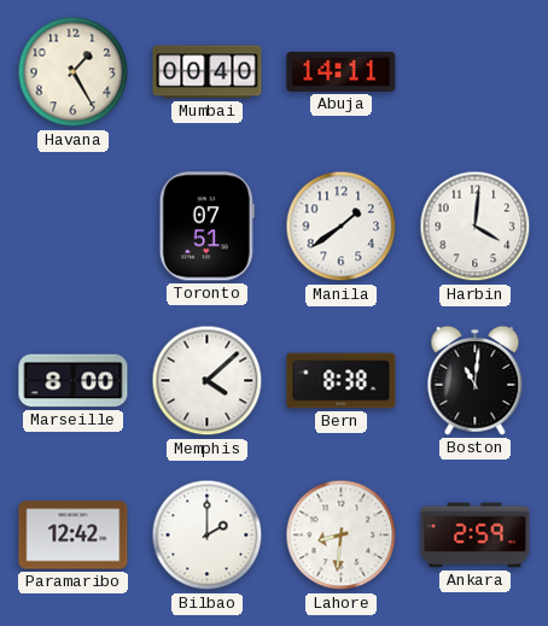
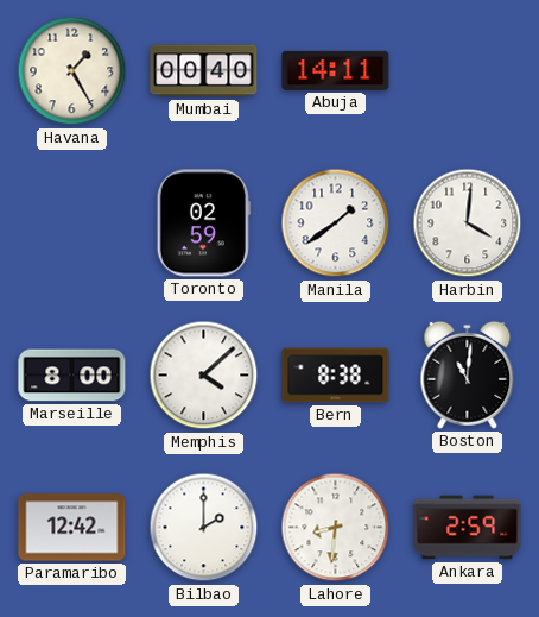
Toronto: 07:51 -> 02:59 (203, 223)
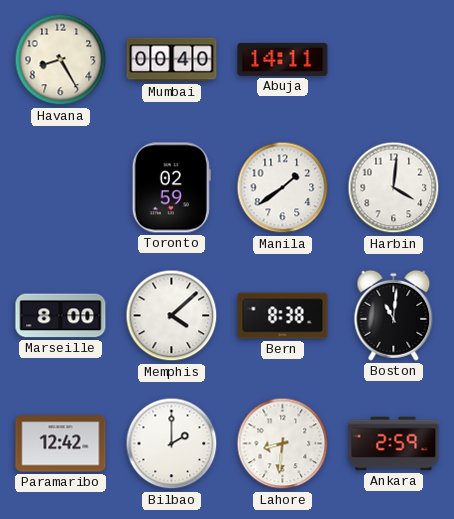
Havana: 1:25 -> 8:25 (61, 60)
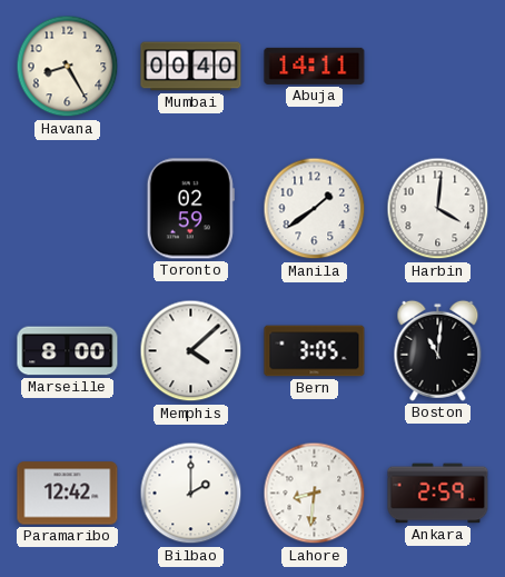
Bern: 8:38 -> 3:05 (315, 351)
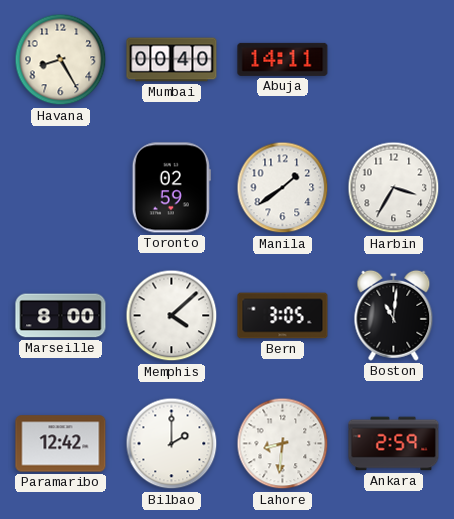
Harbin: 4:01 -> 3:35 (394, 188)
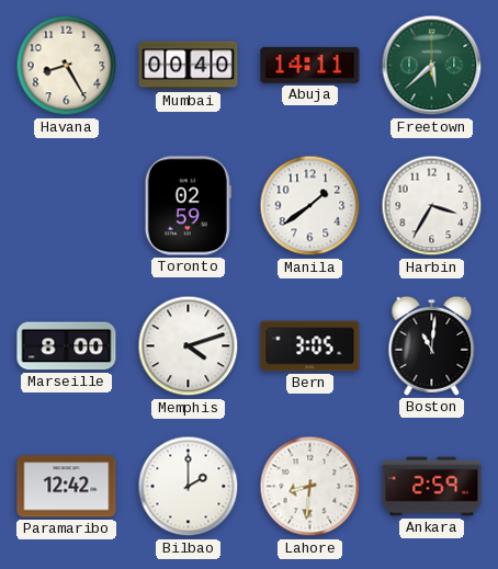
Freetown: none -> 5:38 (432, 66)
Memphis: 4:08 -> 4:12 (189, 346)
